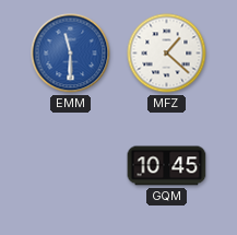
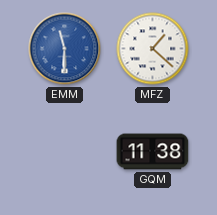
GQM: 10:45 -> 11:38 (153, 152)
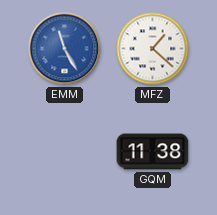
EMM: 11:30 -> 11:25 (65, 49)
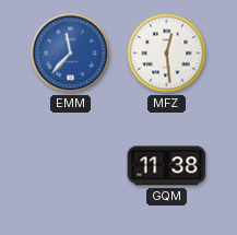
EMM: 11:25 -> 11:37 (71, 54)
MFZ: 1:22 -> 12:29 (167, 54)
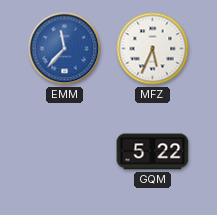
MFZ: 12:29 -> 5:34 (153, 49)
GQM: 11:38 -> 5:22 (153, 152)
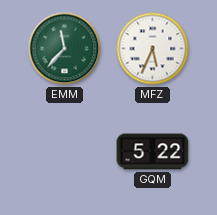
EMM dial: blue -> green (65, 49)
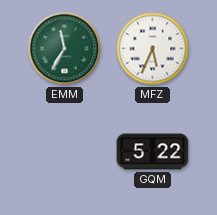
EMM: 11:37 -> 11:35 (65, 49)
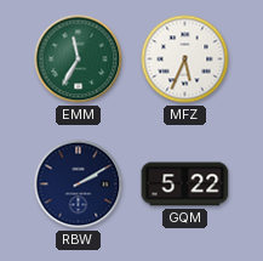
RBW: none -> 2:10 (79, 185)
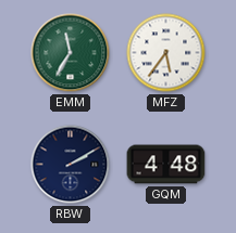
MFZ: 5:34 -> 5:36 (166, 53)
GQM: 5:22 -> 4:48 (166, 165)
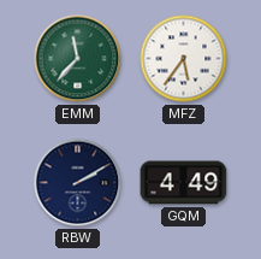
EMM: 11:35 -> 11:37 (78, 59)
GQM: 4:48 -> 4:49 (184, 183)
